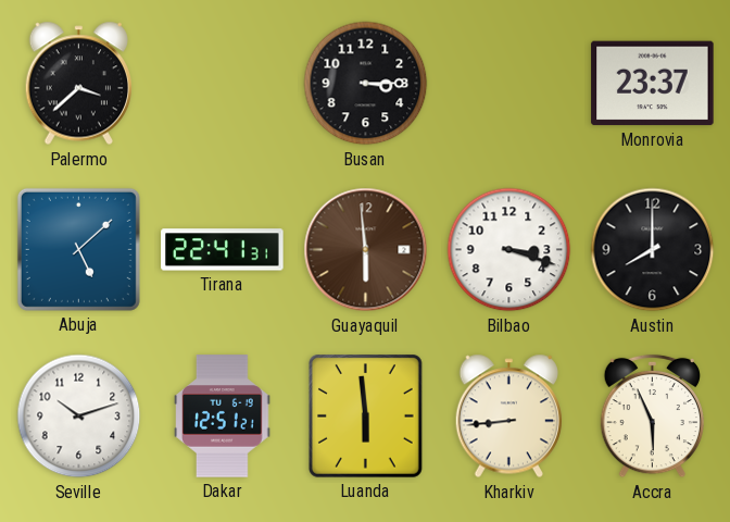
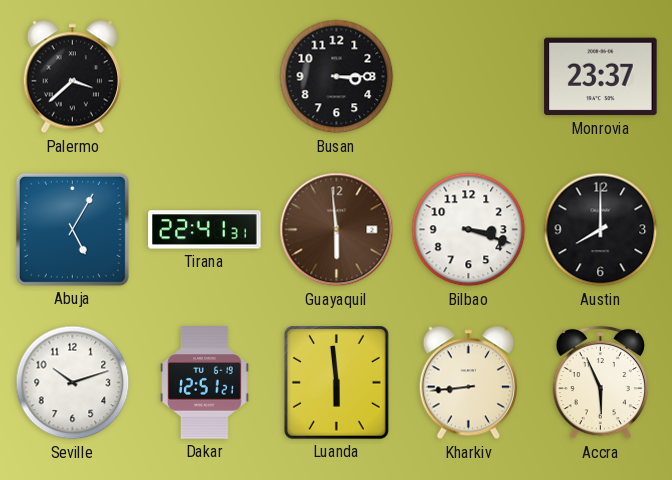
Abuja: 5:08 -> 5:05 (72, 229)
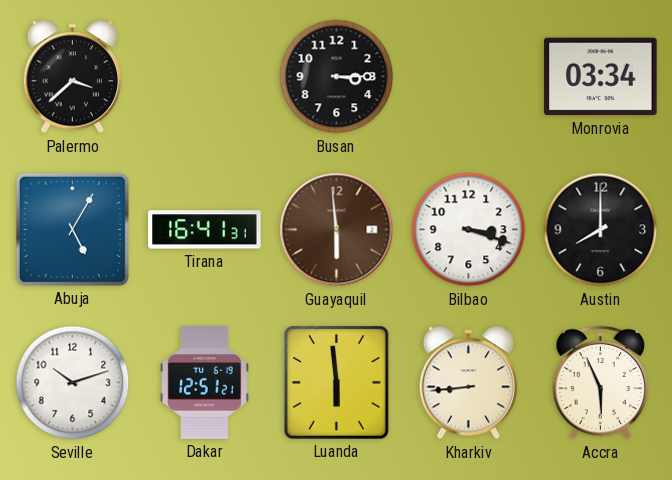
Monrovia: 23:37 -> 03:34 (601, 77)
Tirana: 22:41 -> 16:41 (205, 230)
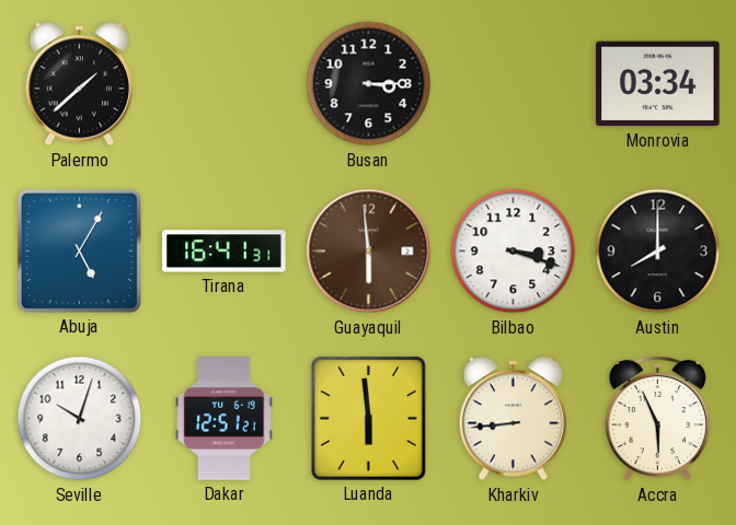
Palermo: 3:38 -> 1:38 (79, 84)
Seville: 10:12 -> 10:03 (80, 419)
